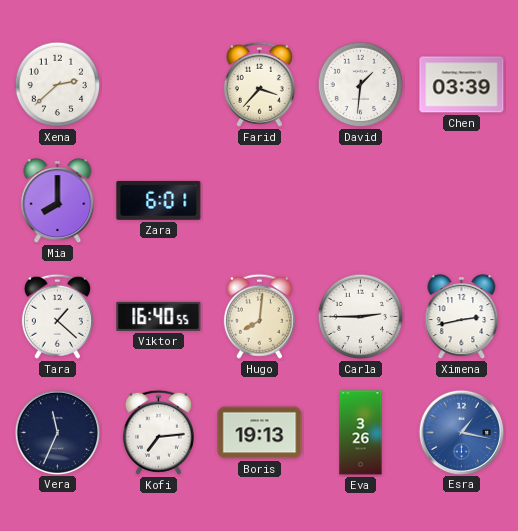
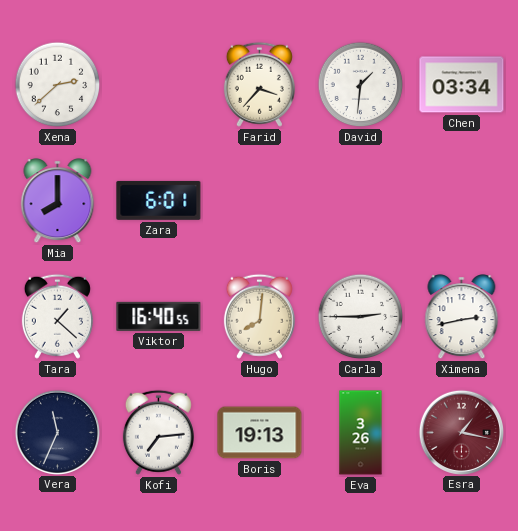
Chen: 03:39 -> 03:34 (462, 85)
Esra dial: blue -> burgundy (461, 432)
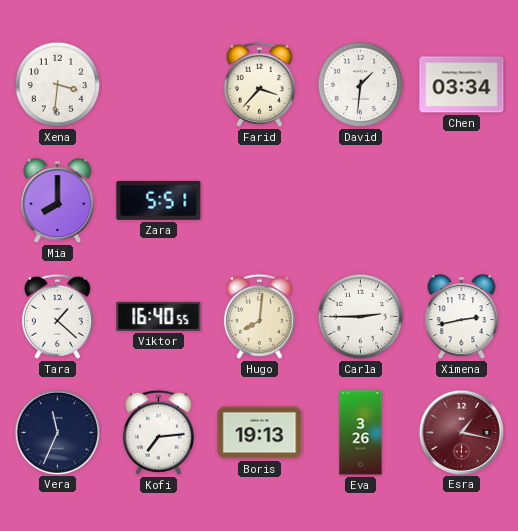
Xena: 2:38 -> 3:31 (58, 85)
Zara: 6:01 -> 5:51 (159, 200)
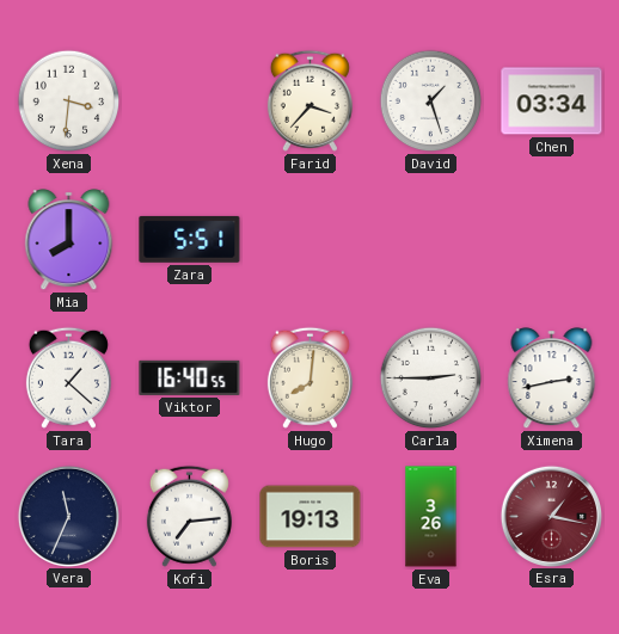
David: 1:31 -> 1:27 (431, 101)
